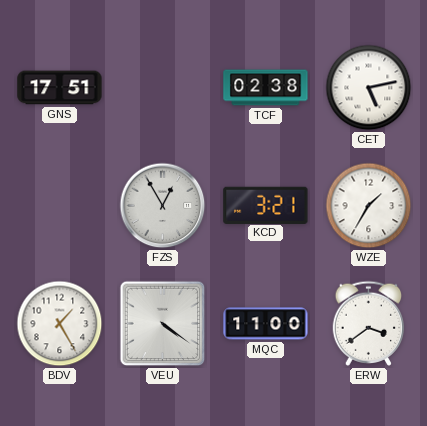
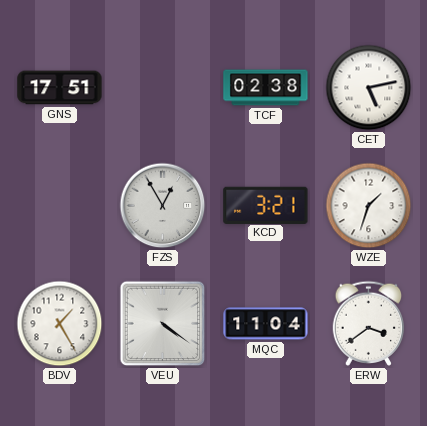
WZE: 1:35 -> 1:33 (369, 206)
MQC: 11:00 -> 11:04 (266, 324)
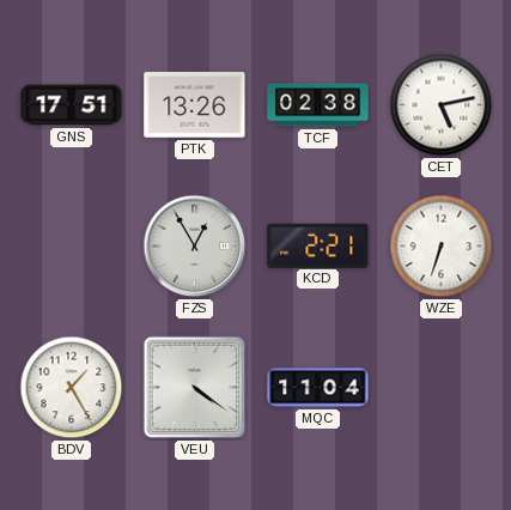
PTK: none -> 13:26 (195, 105)
KCD: 3:21 -> 2:21 (318, 245)
WZE: 1:33 -> 6:33 (442, 247)
ERW: 3:39 -> none (369, 323)
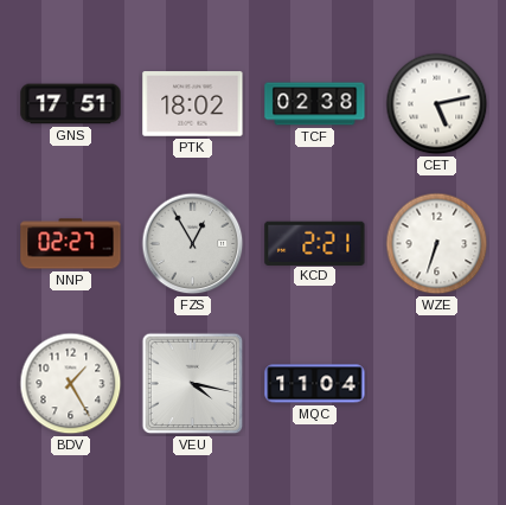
PTK: 13:26 -> 18:02 (193, 104)
NNP: none -> 02:27 (71, 244)
VEU: 4:21 -> 4:17 (193, 384)
